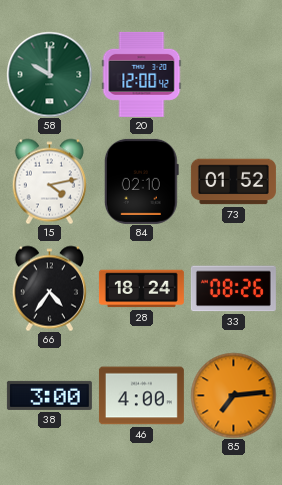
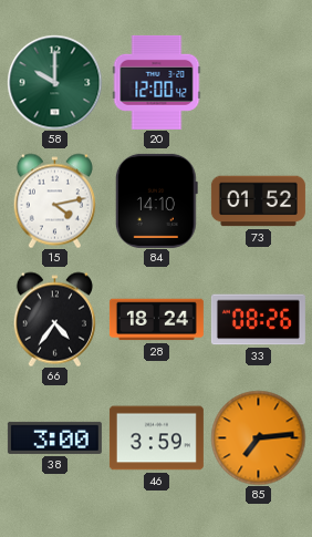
84: 02:10 -> 14:10 (156, 200)
46: 4:00 -> 3:59 (156, 438)
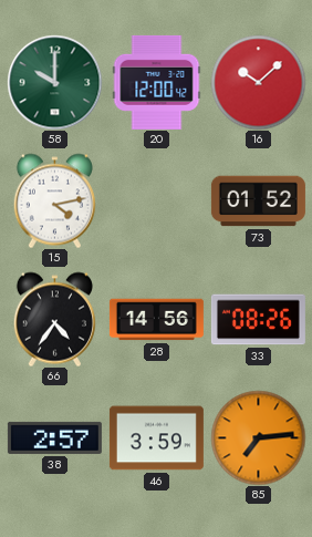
16: none -> 10:08 (258, 82)
84: 14:10 -> none (156, 200)
28: 18:24 -> 14:56 (156, 320)
38: 3:00 -> 2:57 (54, 437)
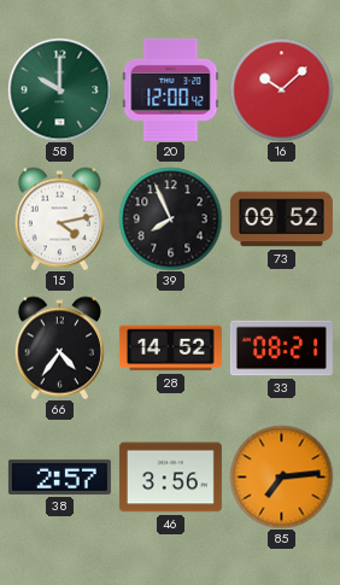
39: none -> 7:56 (170, 218)
73: 01:52 -> 09:52 (281, 220)
28: 14:56 -> 14:52 (170, 349)
33: 08:26 -> 08:21 (281, 349)
46: 3:59 -> 3:56 (170, 478)
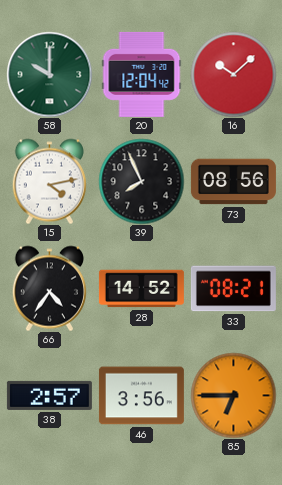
20: 12:00 -> 12:04 (142, 74)
73: 09:52 -> 08:56 (233, 182)
85: 7:14 -> 6:45 (233, 395)
